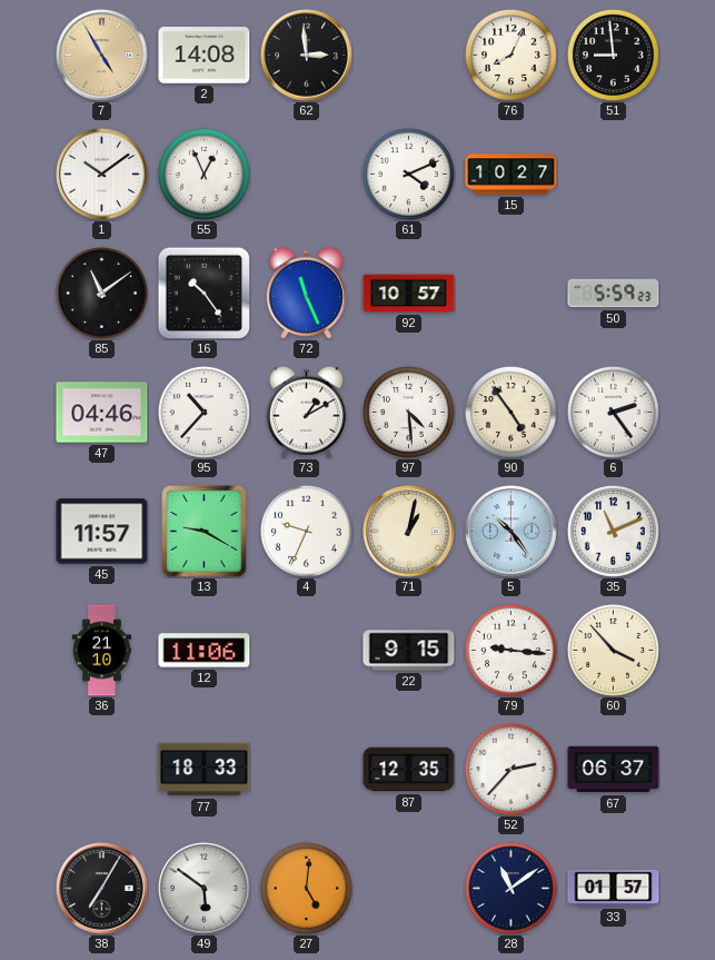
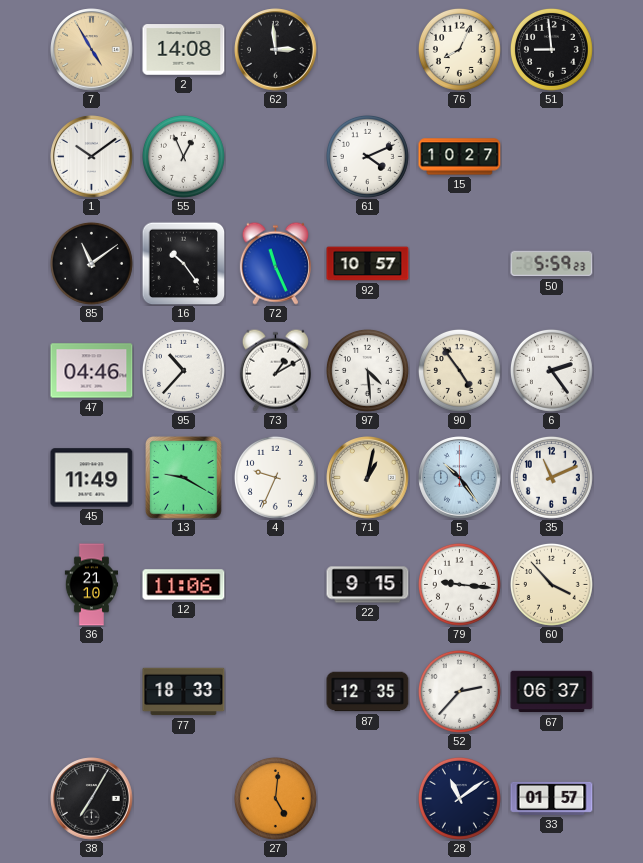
45: 11:57 -> 11:49 (92, 478)
49: 5:51 -> none (205, 889)
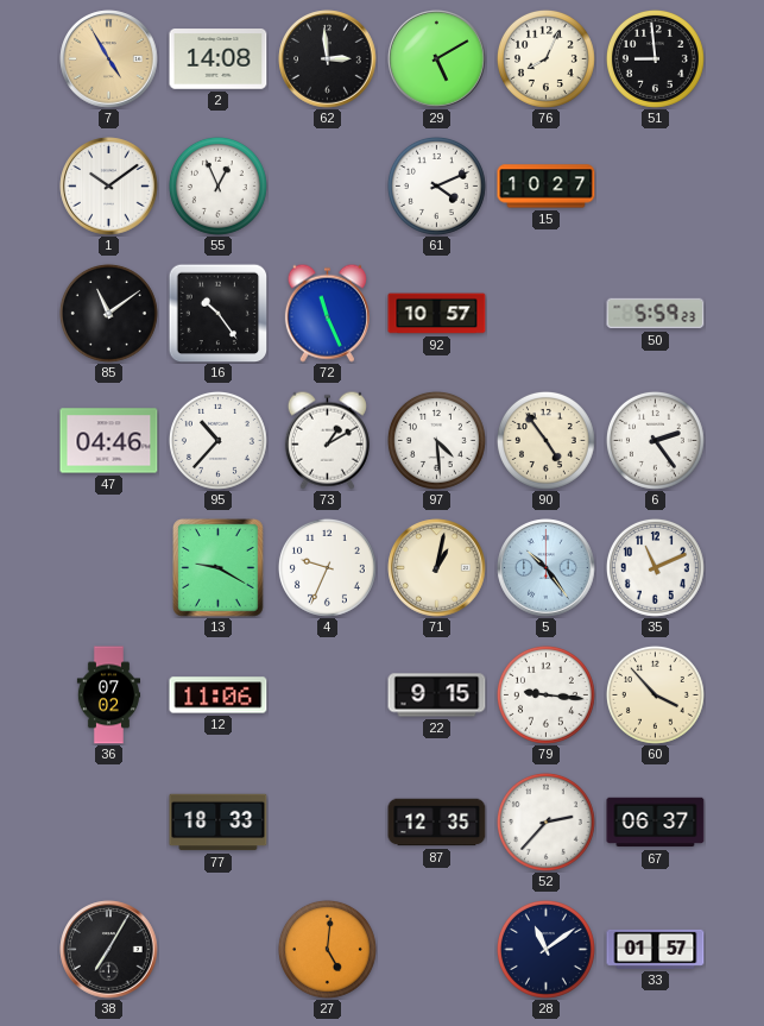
29: none -> 5:10 (437, 59)
45: 11:49 -> none (92, 478)
36: 21:10 -> 07:02 (109, 695)
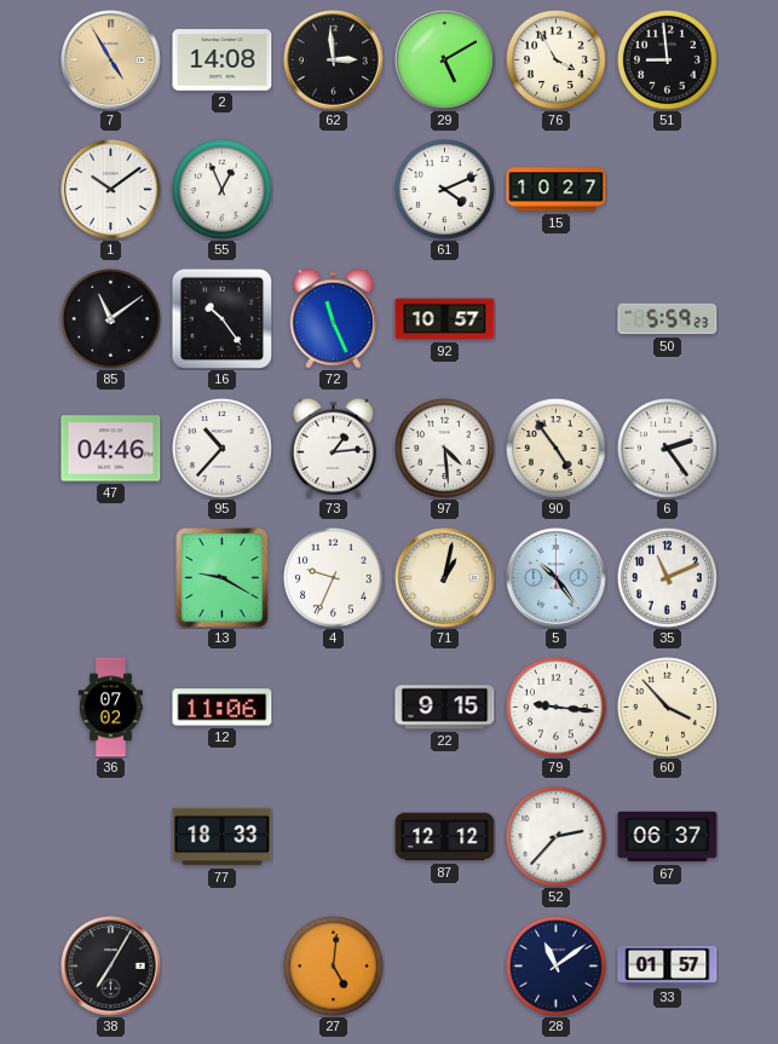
76: 8:04 -> 3:55 (555, 59)
73: 1:10 -> 1:14 (333, 448)
87: 12:35 -> 12:12 (445, 837)
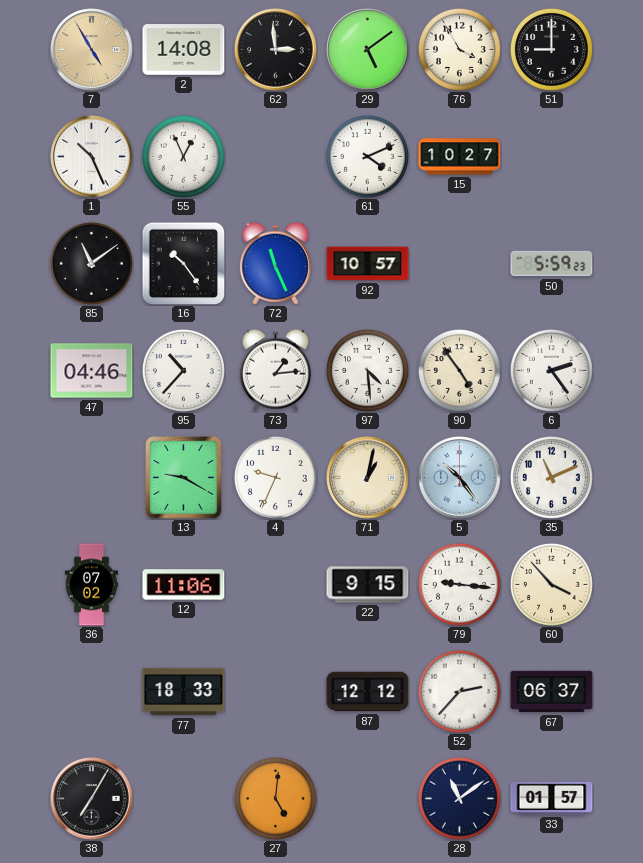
29: 5:10 -> 5:09 (368, 50)
51: 8:59 -> 9:00 (551, 49)
1: 10:09 -> 10:26 (92, 157)
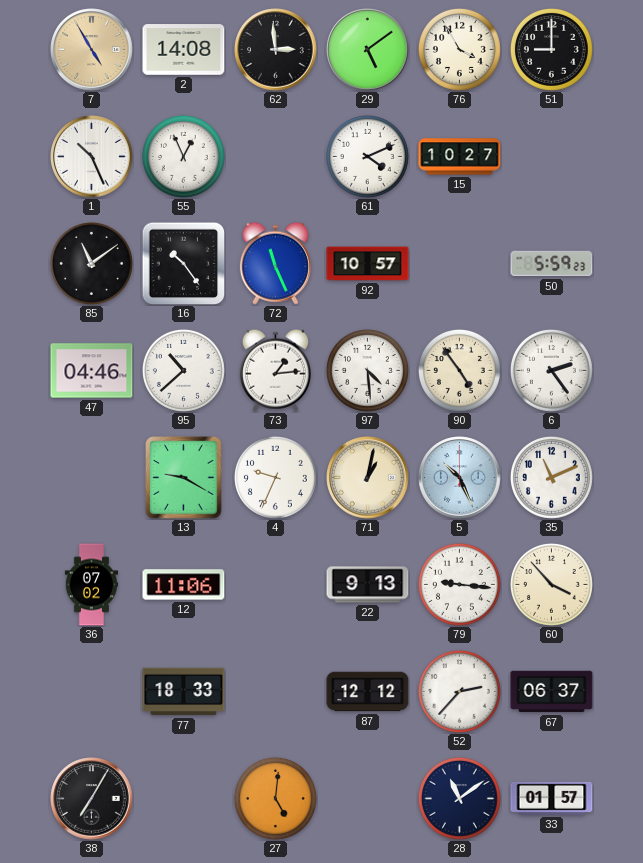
95: 10:37 -> 10:38 (183, 370)
5: 10:24 -> 10:26 (460, 478)
22: 9:15 -> 9:13 (368, 585)
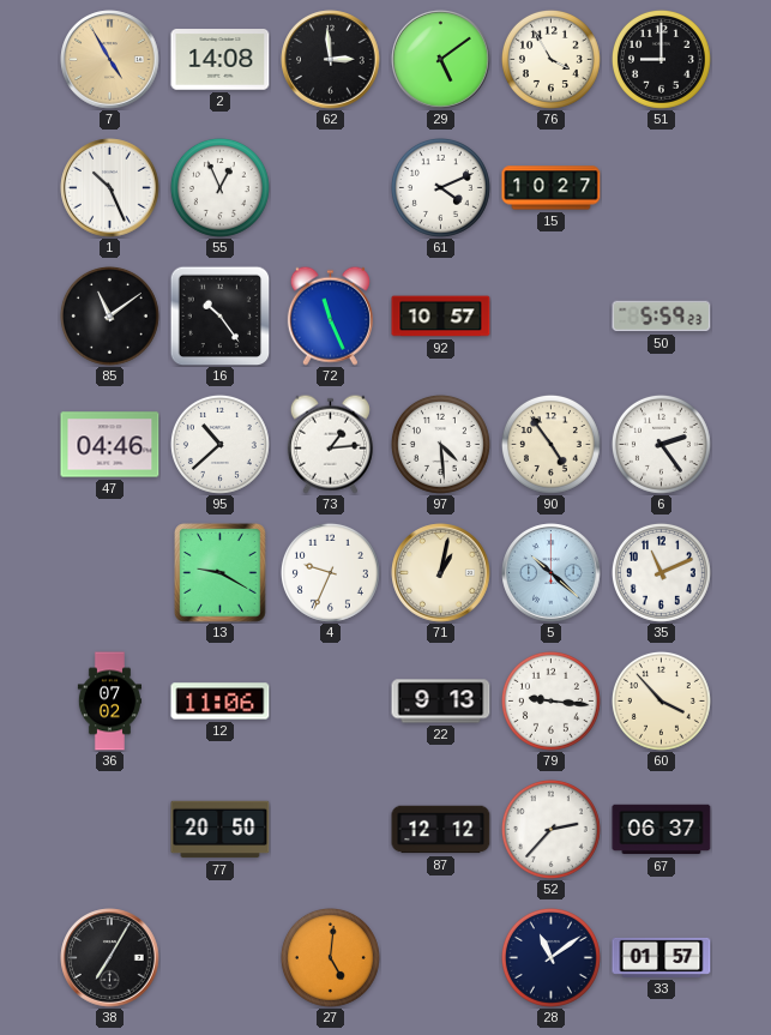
5: 10:26 -> 10:22 (552, 573)
77: 18:33 -> 20:50 (221, 830)
